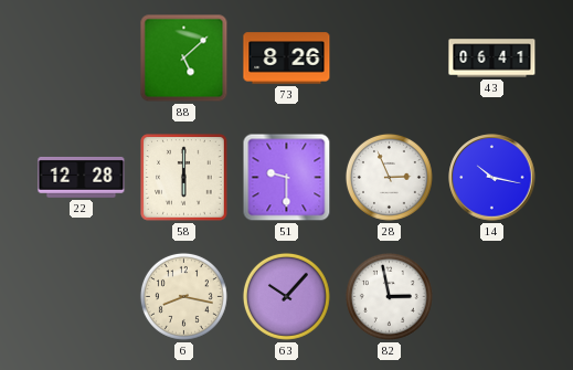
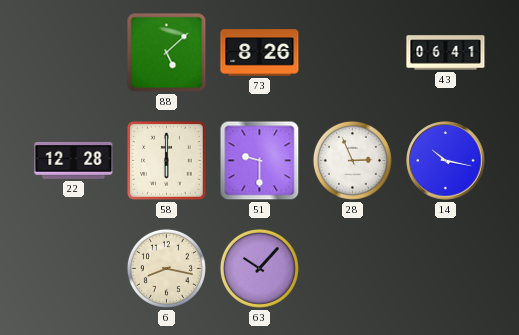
82: 2:58 -> none (389, 296)
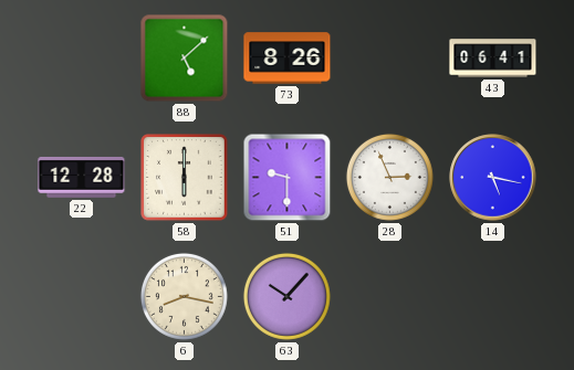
14: 10:17 -> 5:17 (493, 178)
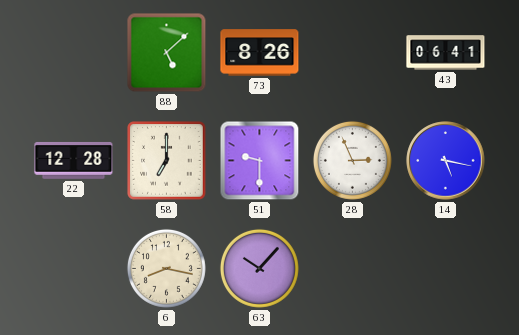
58: 6:00 -> 7:00 (167, 161)
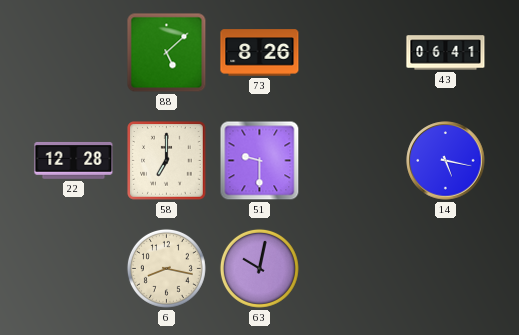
28: 2:56 -> none (352, 160)
63: 10:07 -> 10:02 (259, 268)
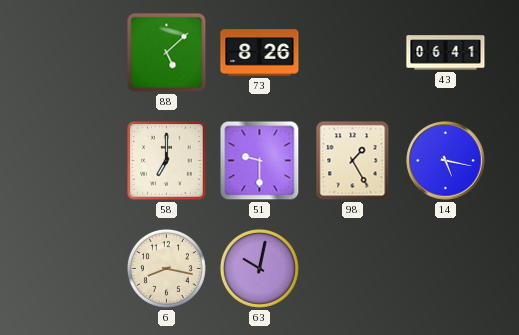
22: 12:28 -> none (74, 160)
98: none -> 1:25 (353, 161)
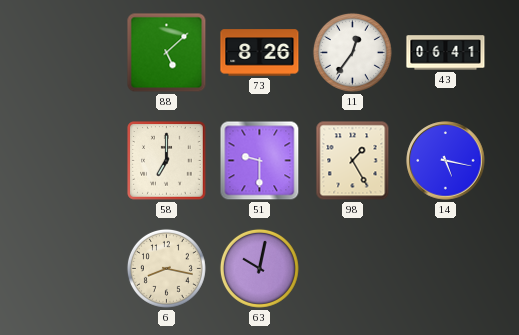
11: none -> 12:36 (352, 52)
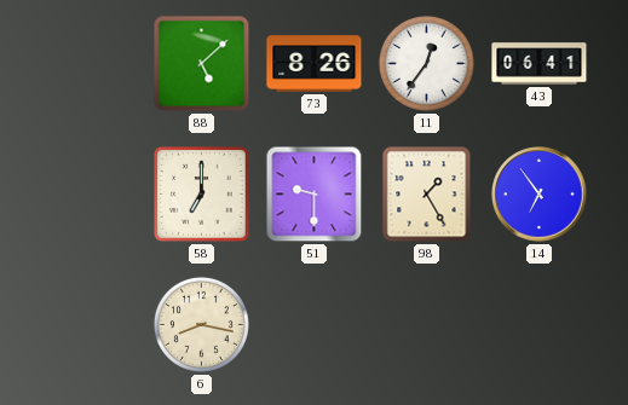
14: 5:17 -> 6:54 (540, 195)
63: 10:02 -> none (259, 268)
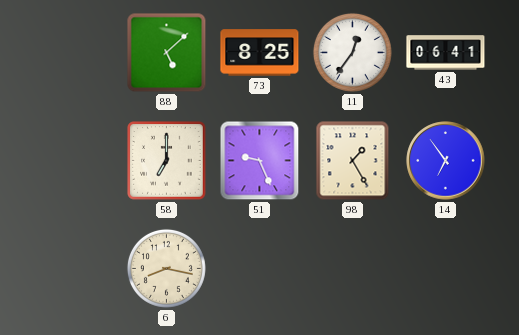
73: 8:26 -> 8:25 (260, 53)
51: 9:30 -> 9:26 (260, 161)
